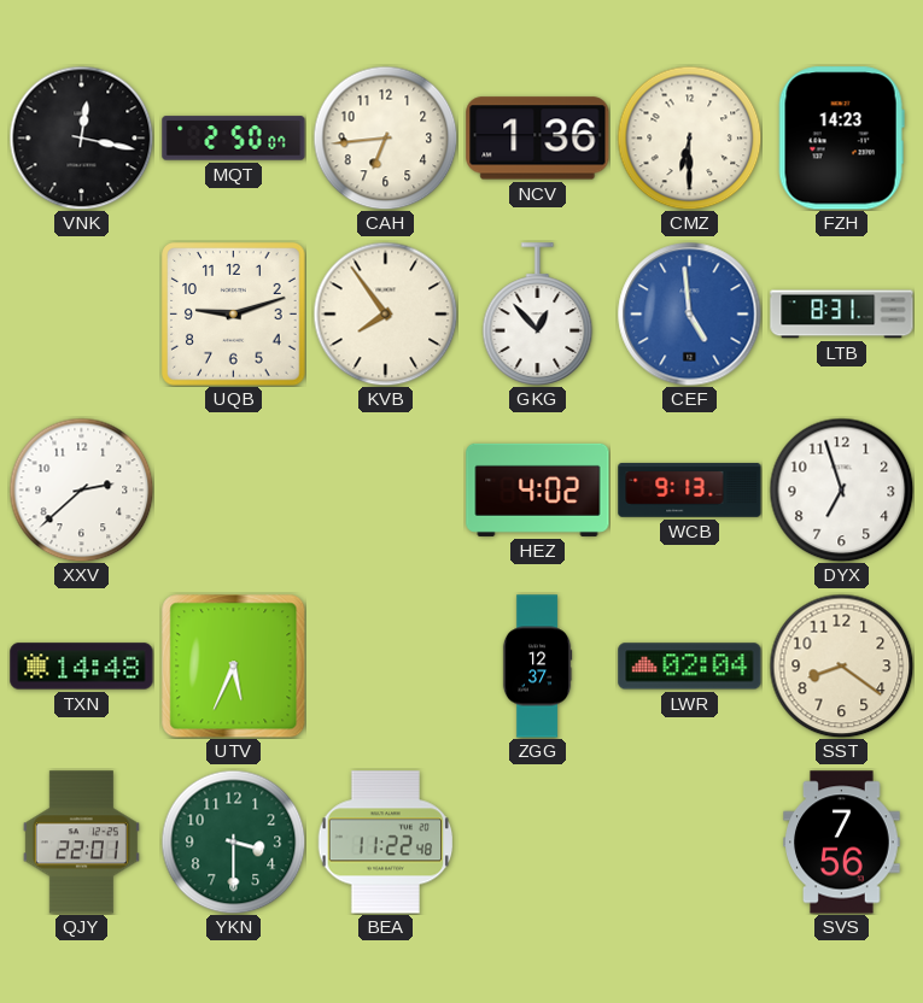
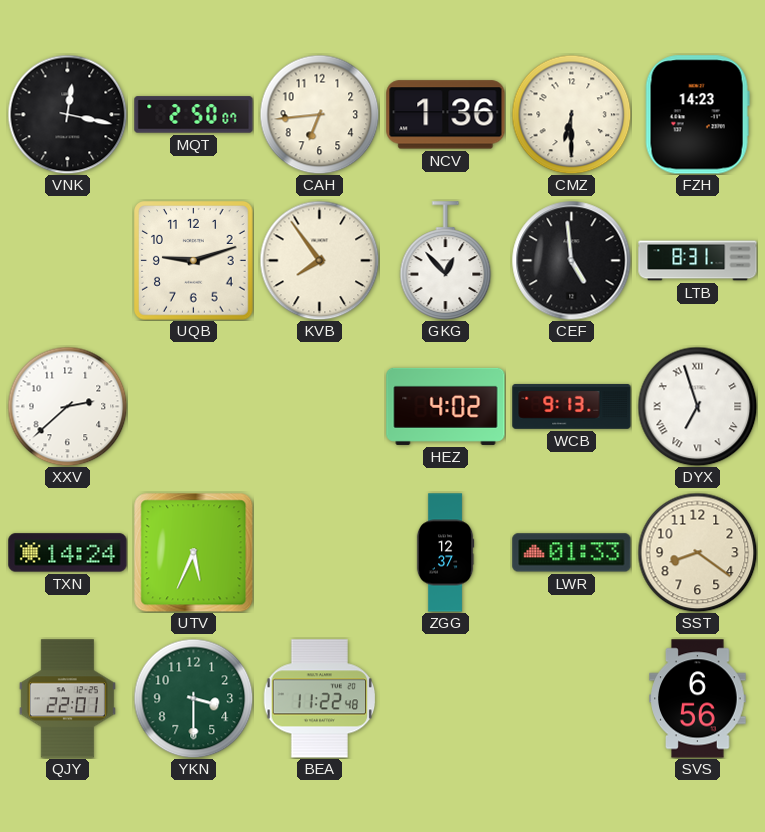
CEF dial: blue -> black (572, 261)
DYX numerals: Arabic -> Roman (697, 406)
TXN: 14:48 -> 14:24 (68, 553)
LWR: 02:04 -> 01:33 (572, 553)
SVS: 7:56 -> 6:56 (698, 699)
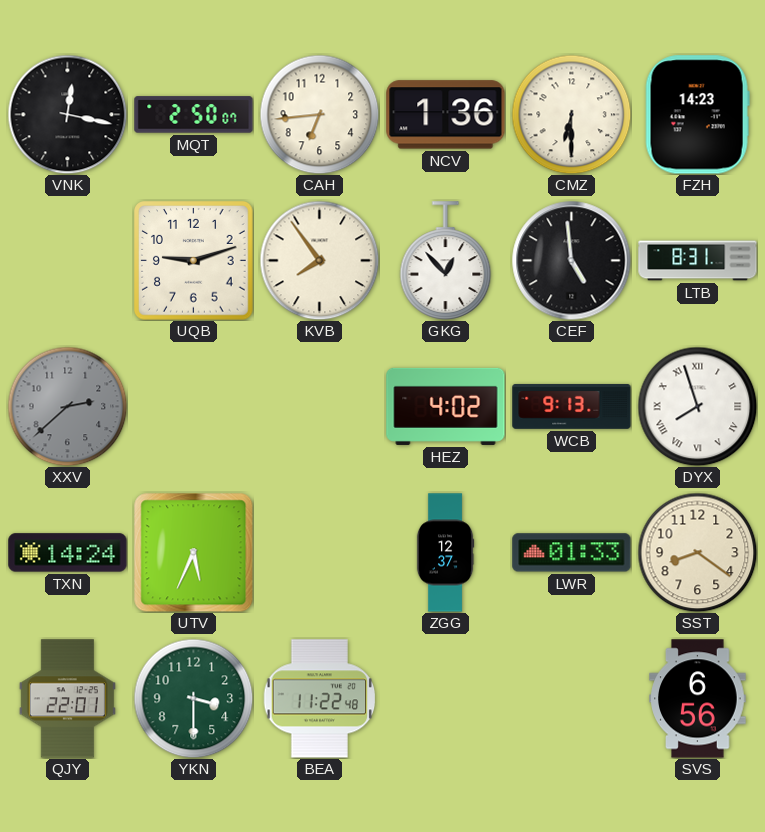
XXV dial: white -> grey (67, 406)
DYX: 6:57 -> 7:57 (697, 406)
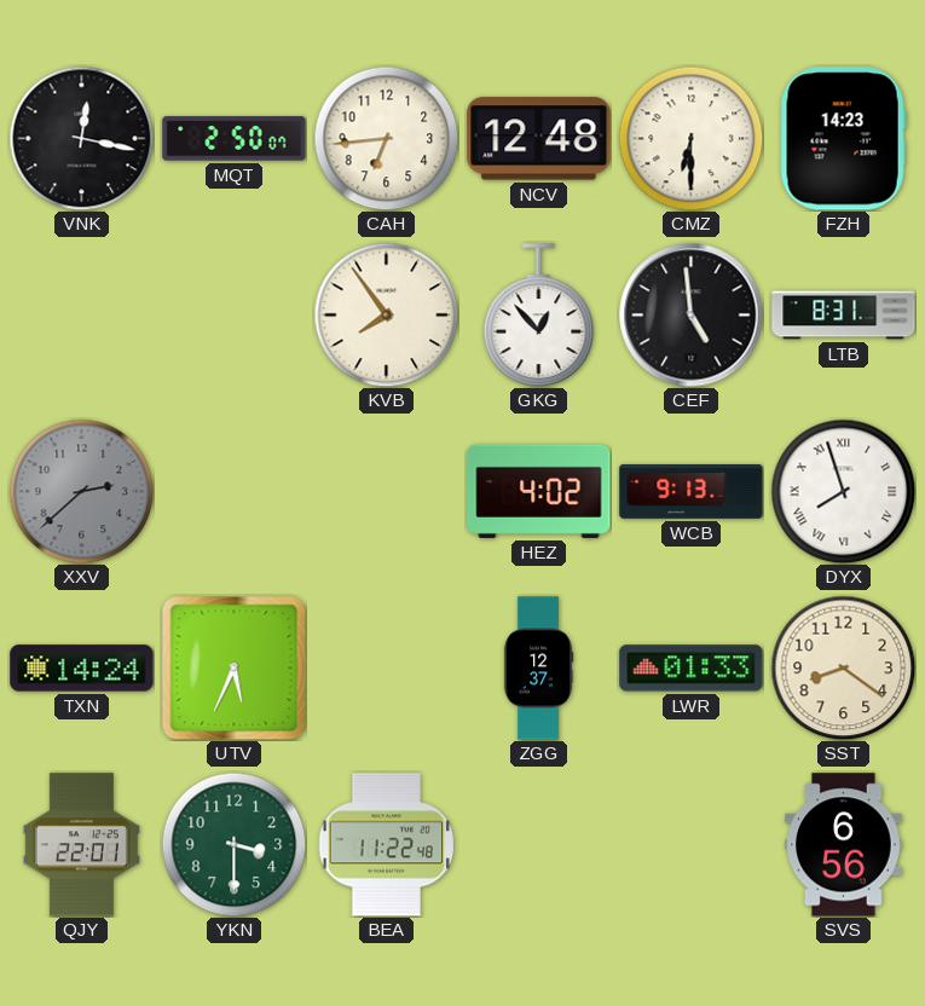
NCV: 1:36 -> 12:48 (539, 139)
UQB: 9:12 -> none (194, 261)
